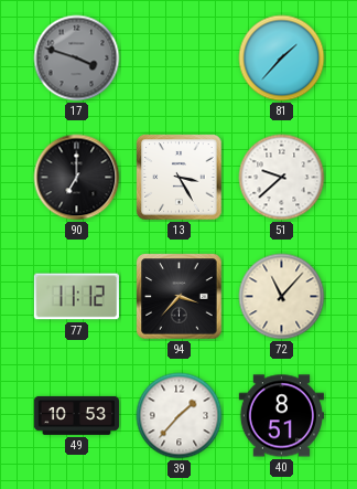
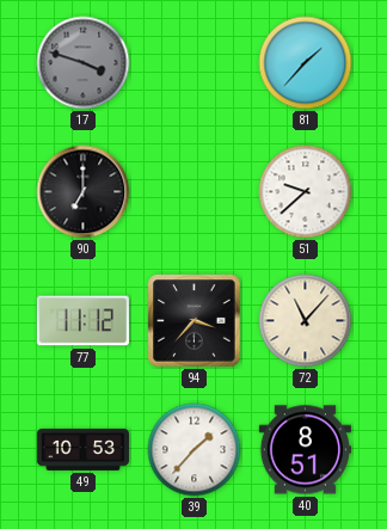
13: 3:25 -> none (180, 178)
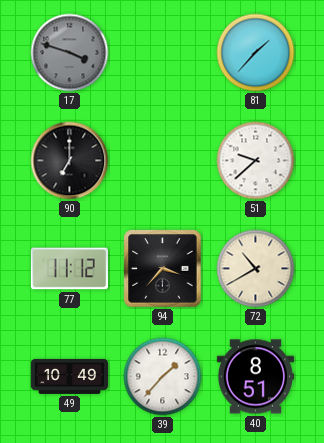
72: 11:07 -> 10:40 (256, 269)
49: 10:53 -> 10:49 (69, 376)
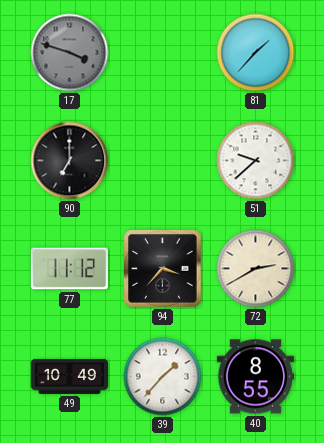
72: 10:40 -> 2:40 (256, 269)
40: 8:51 -> 8:55 (255, 377)
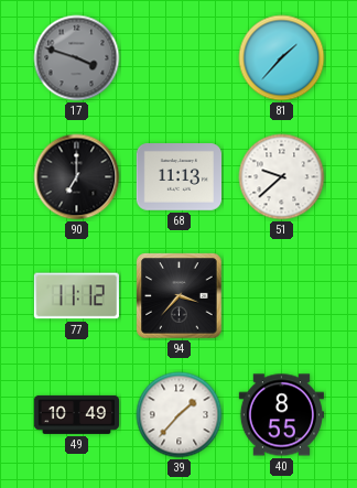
68: none -> 11:13 (178, 177)
72: 2:40 -> none (256, 269)
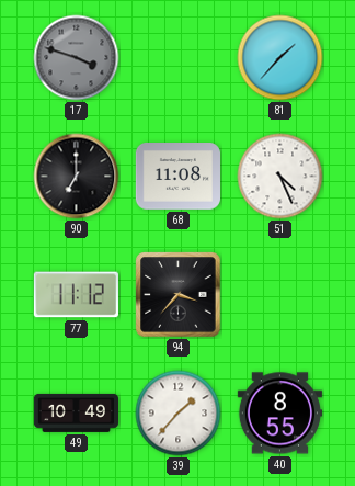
68: 11:13 -> 11:08 (177, 177)
51: 9:38 -> 4:26 (280, 177)
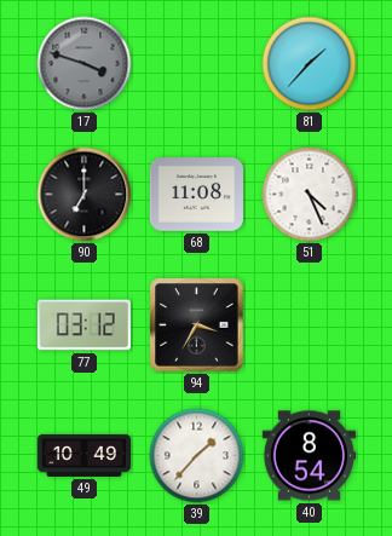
77: 11:12 -> 03:12 (83, 325)
94: 3:37 -> 3:35 (197, 325)
40: 8:55 -> 8:54 (309, 456)
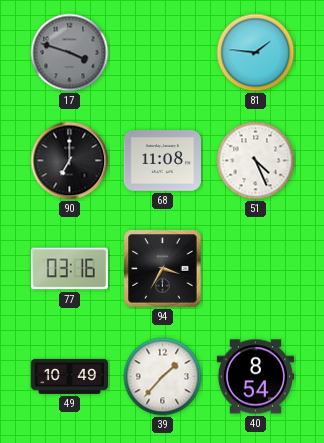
81: 1:37 -> 1:46 (256, 53)
77: 03:12 -> 03:16 (69, 269)
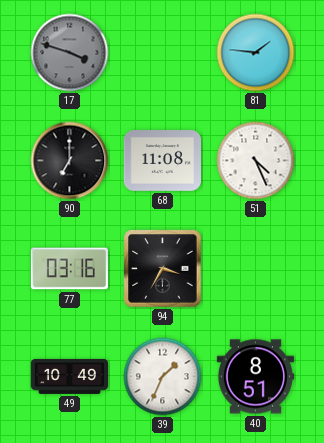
39: 1:37 -> 1:34 (163, 377)
40: 8:54 -> 8:51 (255, 377)
